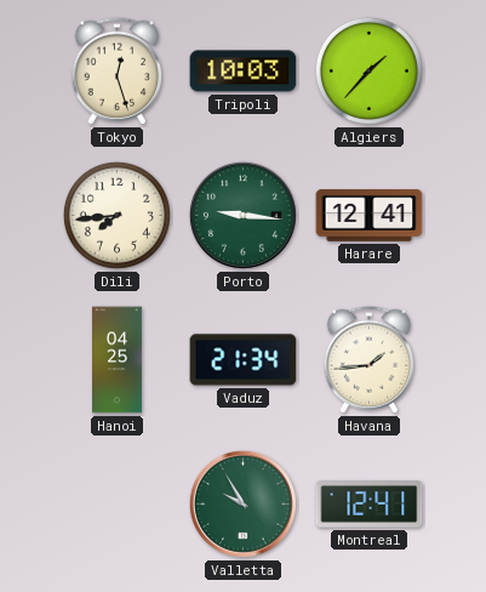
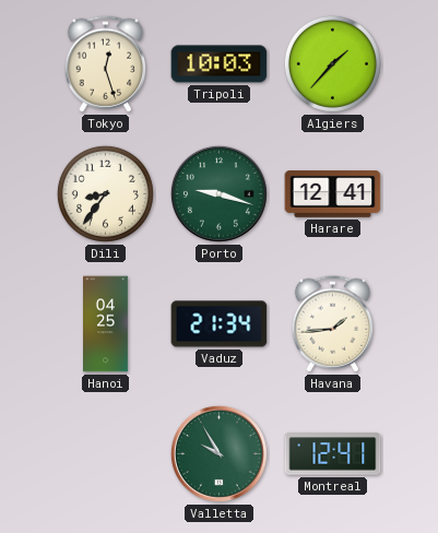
Dili: 7:44 -> 8:36 (105, 193)
Porto: 9:16 -> 9:18 (218, 193)
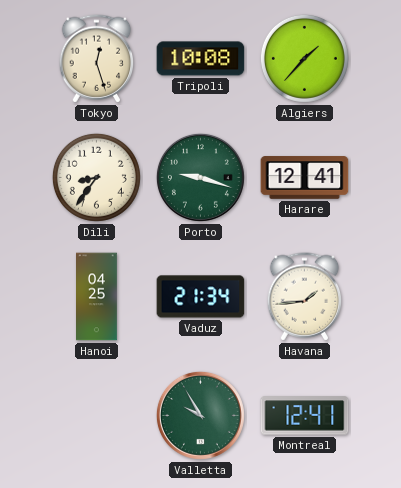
Tripoli: 10:03 -> 10:08 (201, 59)
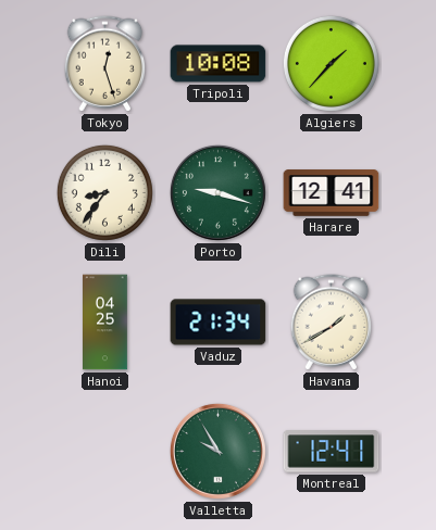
Havana: 1:44 -> 1:40 (332, 323)
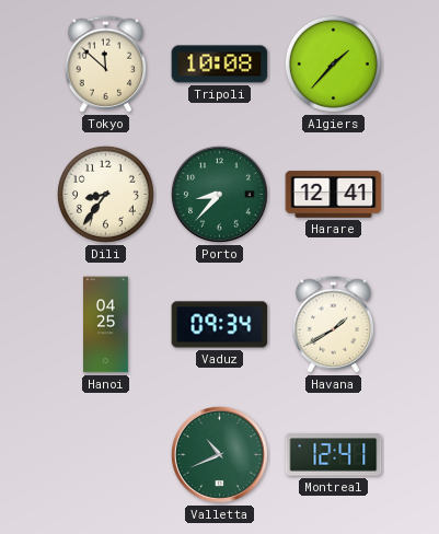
Tokyo: 12:27 -> 11:52 (106, 65)
Porto: 9:18 -> 8:37 (219, 194)
Vaduz: 21:34 -> 09:34 (220, 325)
Valletta: 9:55 -> 10:41 (219, 454)
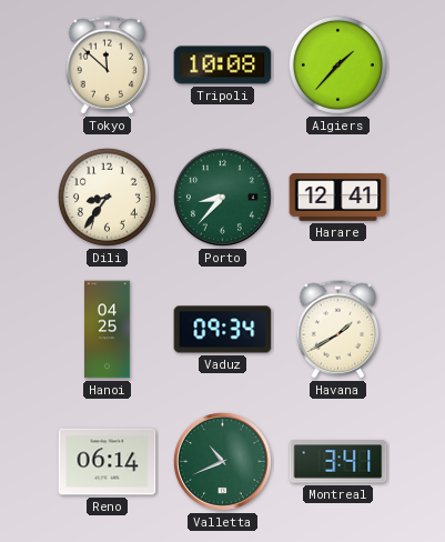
Reno: none -> 06:14 (108, 462)
Montreal: 12:41 -> 3:41 (338, 462)
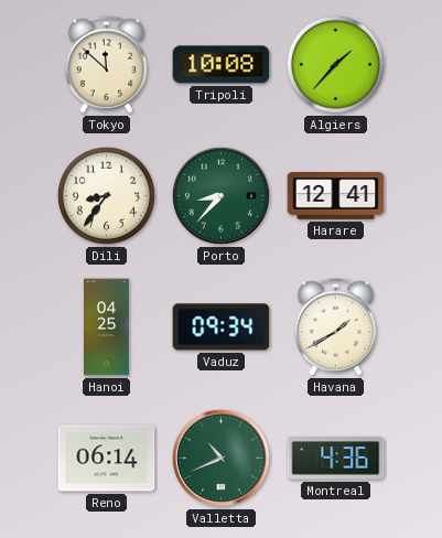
Montreal: 3:41 -> 4:36 (336, 459)
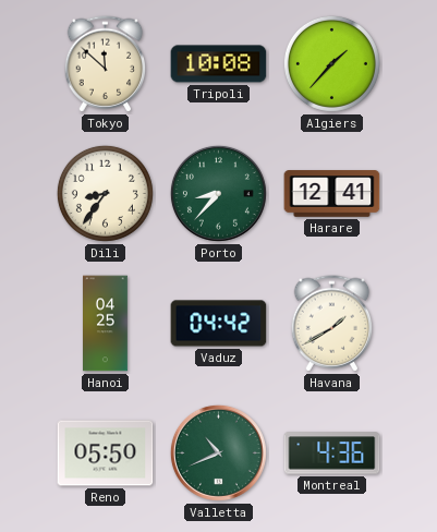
Vaduz: 09:34 -> 04:42 (219, 324)
Reno: 06:14 -> 05:50 (106, 454)
